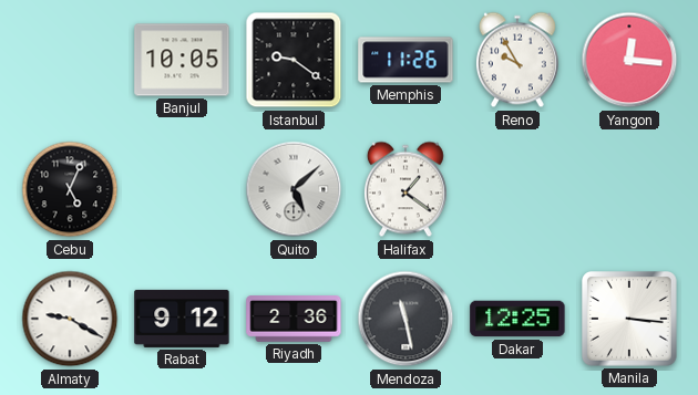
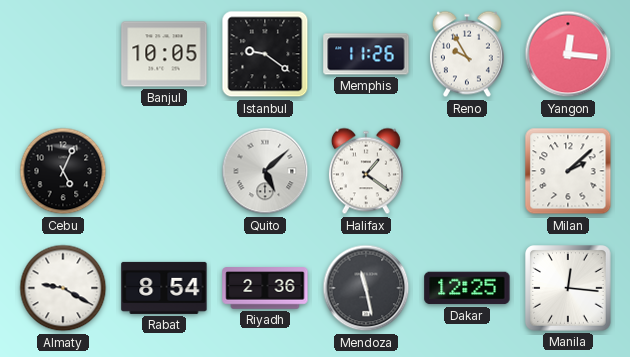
Milan: none -> 2:08 (568, 171)
Rabat: 9:12 -> 8:54 (164, 288)
Manila: 3:16 -> 12:16 (569, 289)
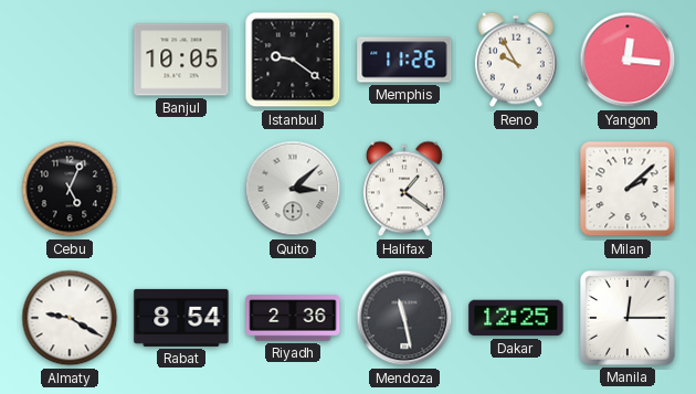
Quito: 5:08 -> 3:08 (293, 189)
Manila: 12:16 -> 12:15 (629, 319)
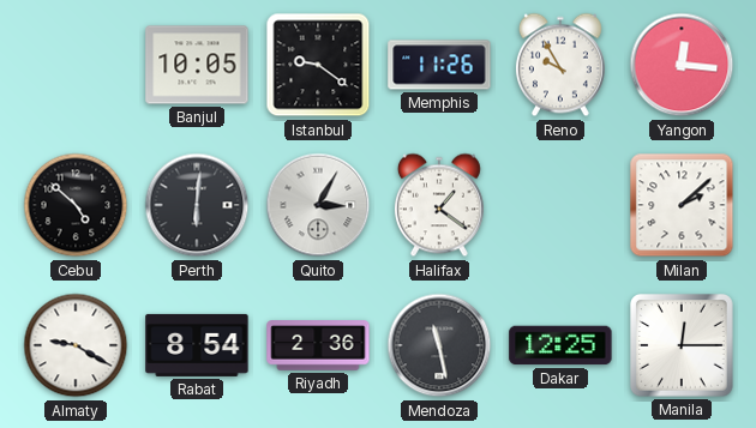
Cebu: 5:04 -> 4:52 (76, 205)
Perth: none -> 6:01 (197, 205)
Quito: 3:08 -> 3:05 (318, 205)
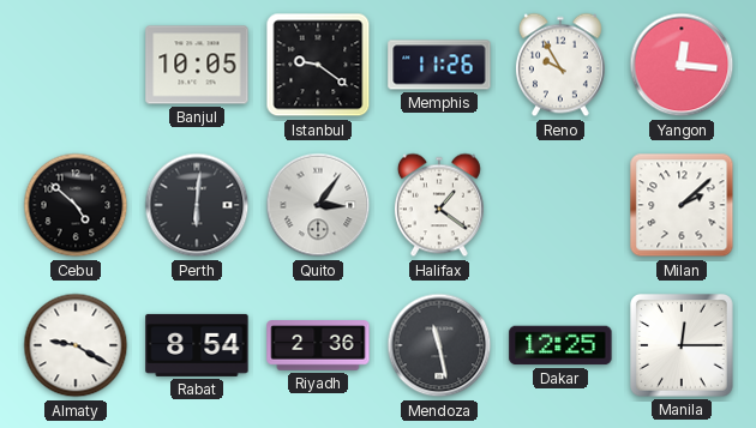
Quito: 3:05 -> 3:06 (318, 205)
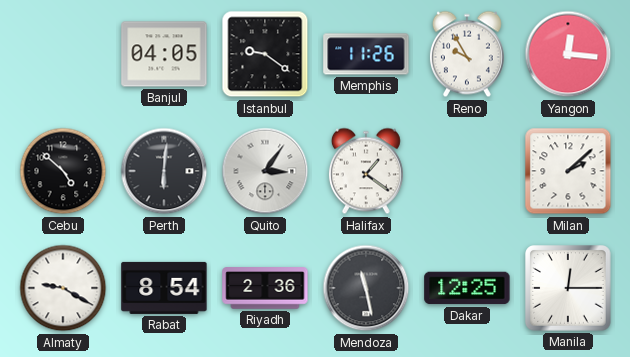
Banjul: 10:05 -> 04:05 (164, 54)
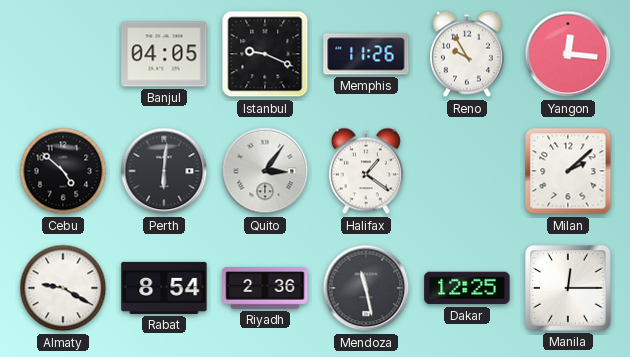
Istanbul: 9:21 -> 9:19 (265, 54)
